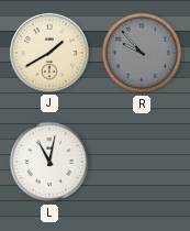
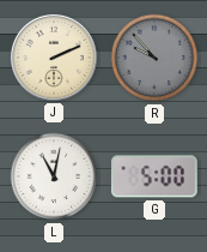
J: 1:40 -> 2:11 (54, 58)
G: none -> 5:00 (154, 176)
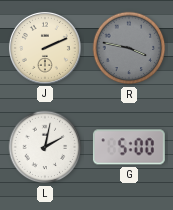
R: 9:53 -> 3:47 (129, 48)
L: 11:02 -> 2:02 (45, 147)
